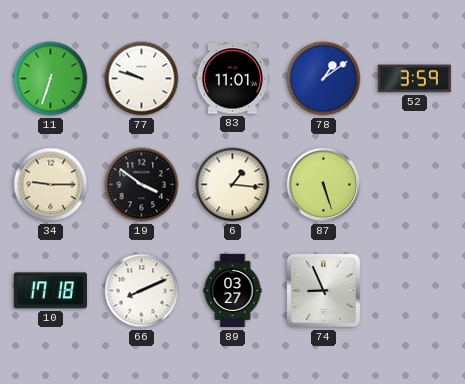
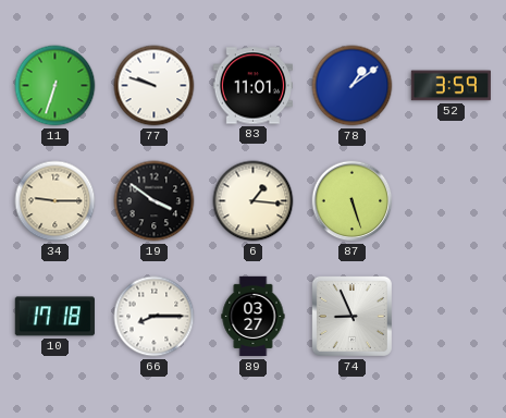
66: 8:11 -> 8:15 (155, 317)
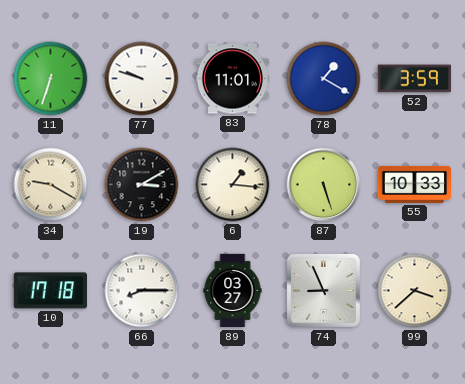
78: 1:09 -> 1:20 (324, 79)
34: 9:15 -> 9:20 (51, 185)
19: 3:51 -> 3:10 (142, 185)
55: none -> 10:33 (415, 184)
99: none -> 3:38 (415, 291)
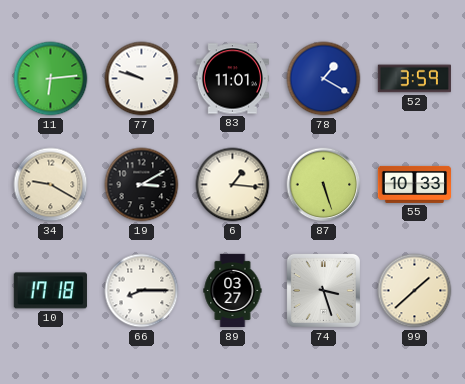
11: 6:33 -> 6:14 (51, 79)
74: 8:56 -> 3:27 (323, 290)
99: 3:38 -> 1:38 (415, 291)
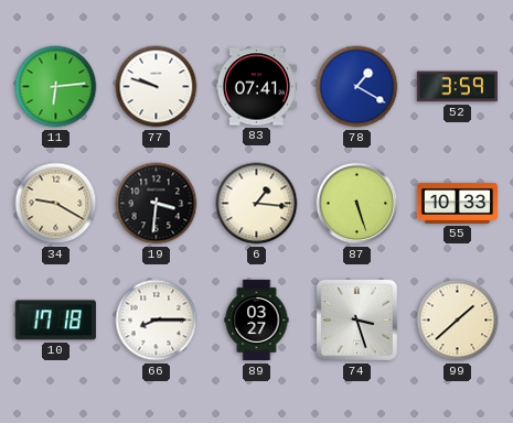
83: 11:01 -> 07:41 (256, 87)
19: 3:10 -> 3:31 (157, 204)
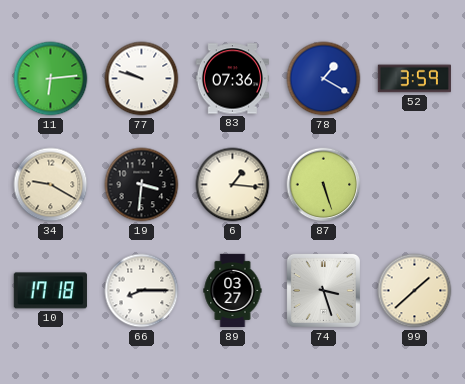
83: 07:41 -> 07:36 (232, 79)
55: 10:33 -> none (458, 203)
